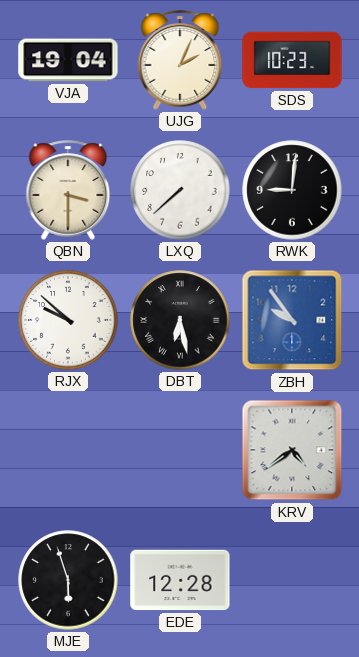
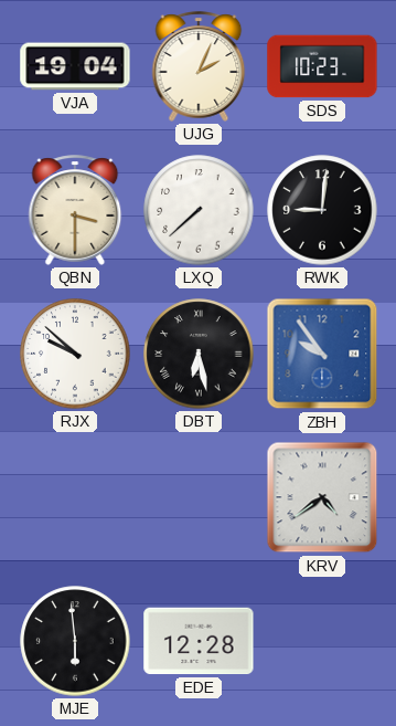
MJE: 5:57 -> 5:59 (75, 641)
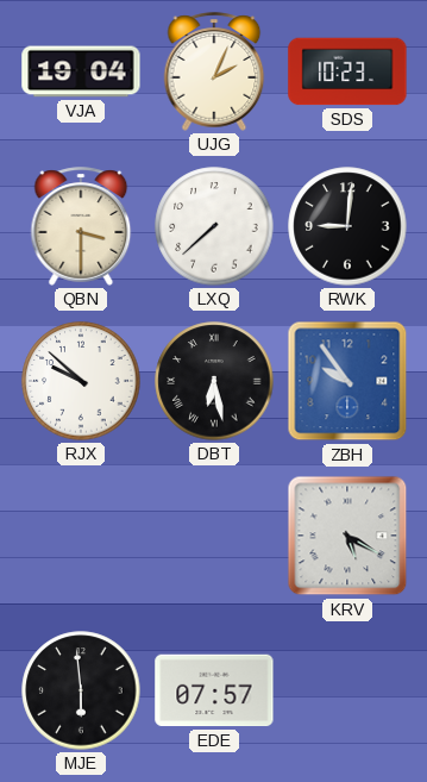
KRV: 4:39 -> 5:20 (347, 536)
EDE: 12:28 -> 07:57 (214, 690)
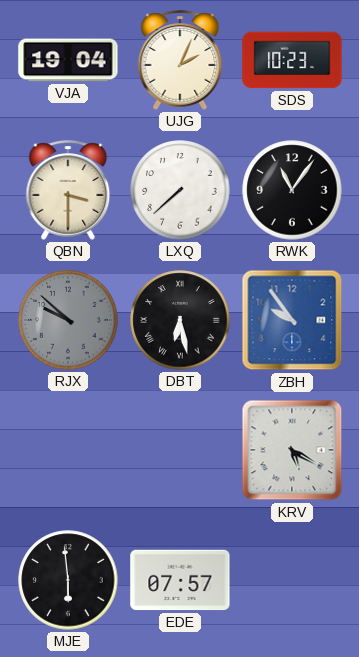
RWK: 9:01 -> 11:06 (292, 190)
RJX dial: white -> grey (68, 320)
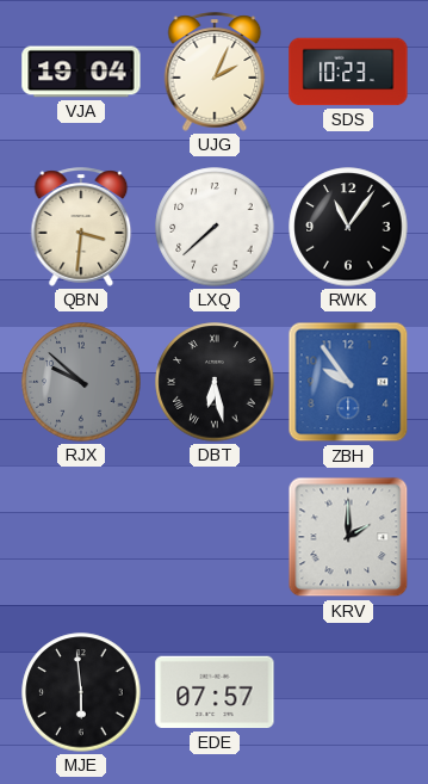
QBN: 3:30 -> 3:31 (81, 227)
KRV: 5:20 -> 2:00 (348, 537)
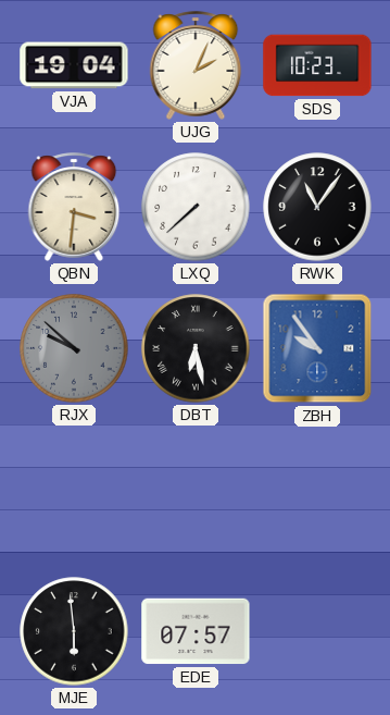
KRV: 2:00 -> none (348, 537)
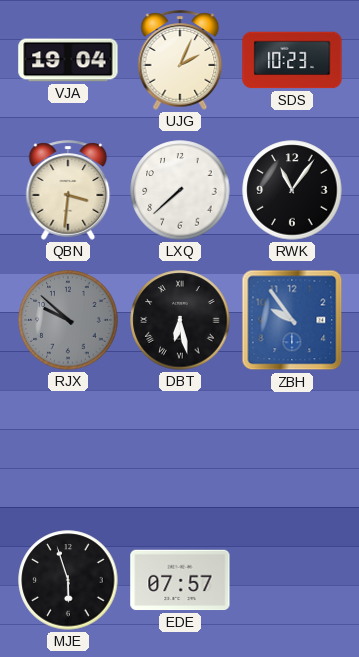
MJE: 5:59 -> 5:57 (68, 580)
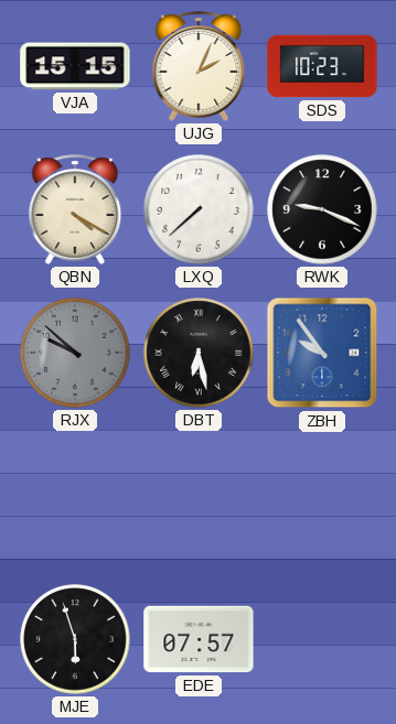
VJA: 19:04 -> 15:15 (75, 66)
QBN: 3:31 -> 4:20 (75, 209)
RWK: 11:06 -> 9:19 (322, 209)
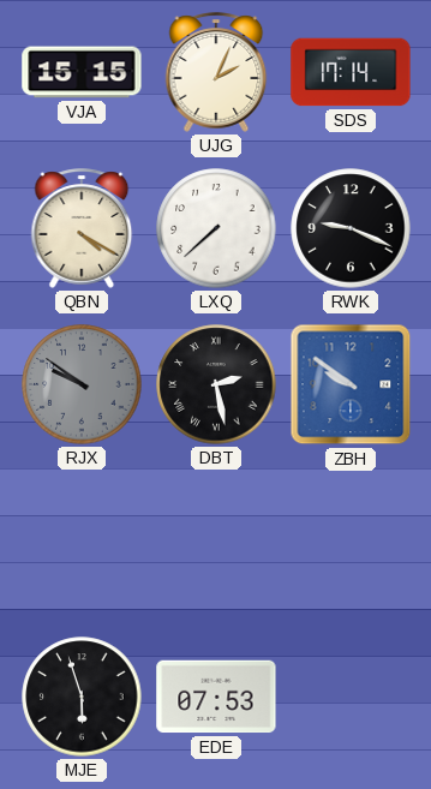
SDS: 10:23 -> 17:14 (351, 72)
RJX: 9:52 -> 9:51 (82, 384)
DBT: 6:28 -> 2:28 (216, 384)
ZBH: 9:54 -> 9:51 (351, 384)
EDE: 07:57 -> 07:53 (216, 697)
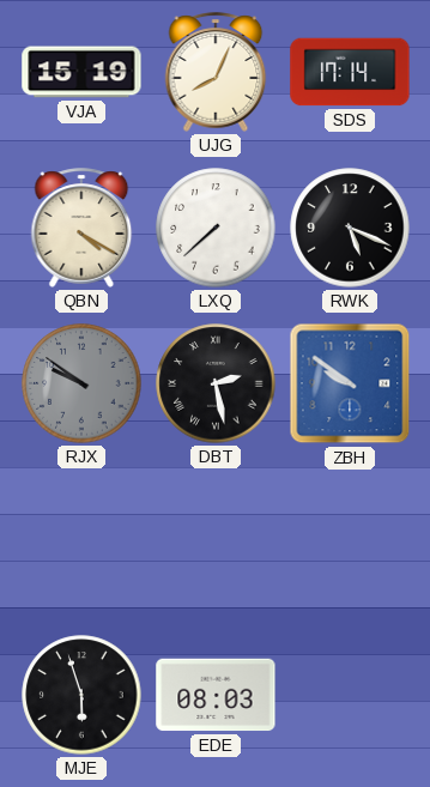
VJA: 15:15 -> 15:19 (81, 72)
UJG: 2:04 -> 8:04 (216, 72)
RWK: 9:19 -> 5:19 (350, 228)
EDE: 07:53 -> 08:03 (216, 695)
